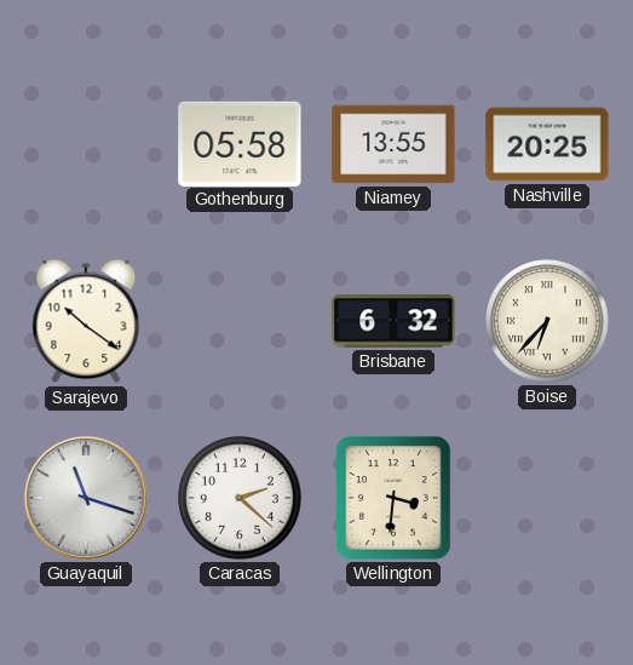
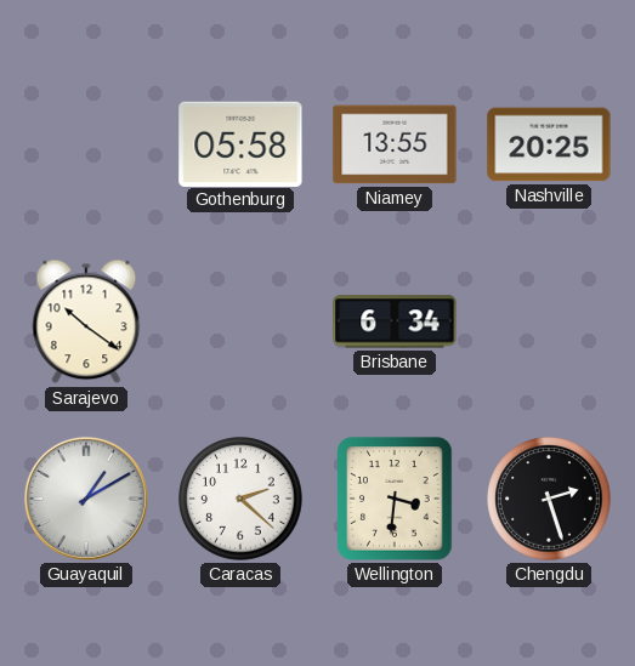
Brisbane: 6:32 -> 6:34 (395, 321)
Boise: 6:37 -> none (547, 321)
Guayaquil: 11:18 -> 1:10 (86, 499)
Chengdu: none -> 2:27 (549, 499)
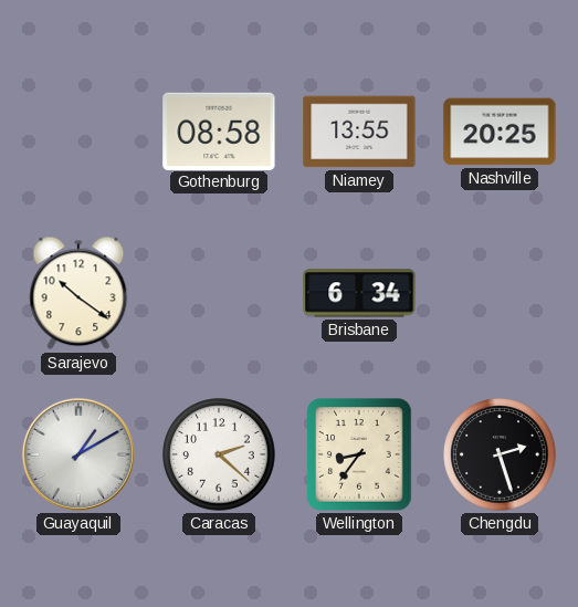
Gothenburg: 05:58 -> 08:58 (219, 130)
Wellington: 3:31 -> 8:36 (359, 454)
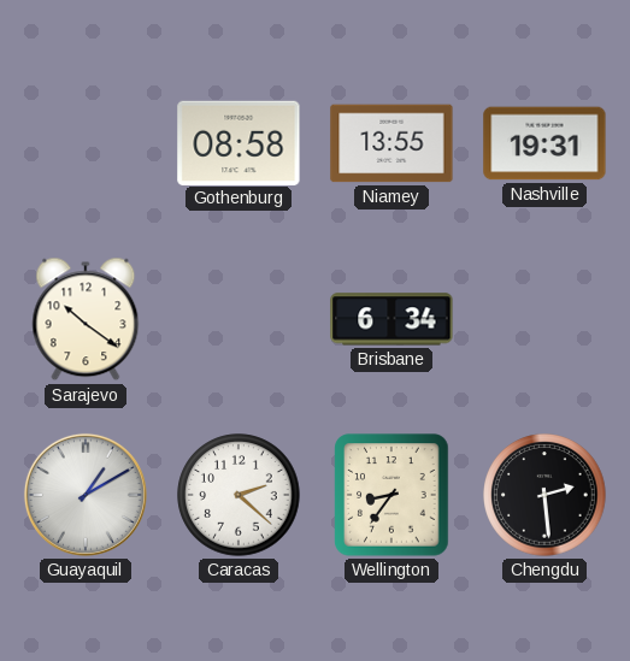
Nashville: 20:25 -> 19:31 (544, 143)
Chengdu: 2:27 -> 2:29 (544, 495)
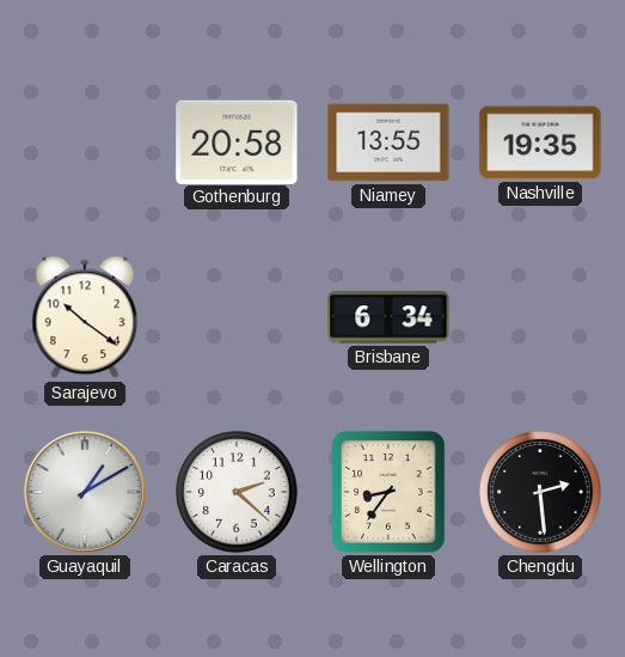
Gothenburg: 08:58 -> 20:58 (237, 141)
Nashville: 19:31 -> 19:35 (540, 142)
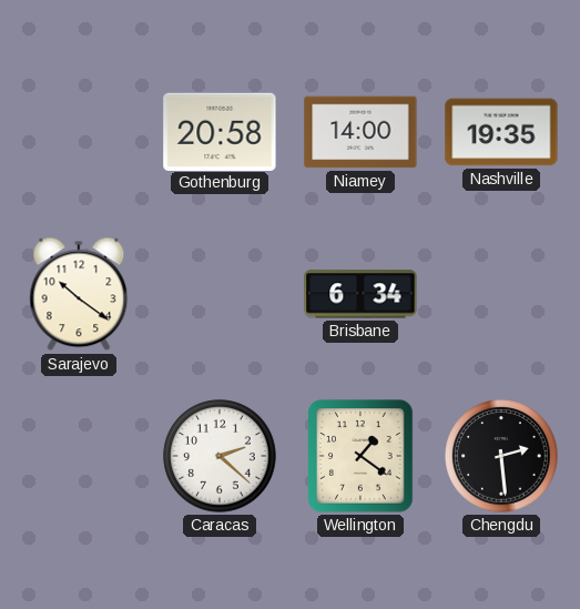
Niamey: 13:55 -> 14:00 (360, 132)
Guayaquil: 1:10 -> none (85, 492)
Wellington: 8:36 -> 1:21 (360, 456)
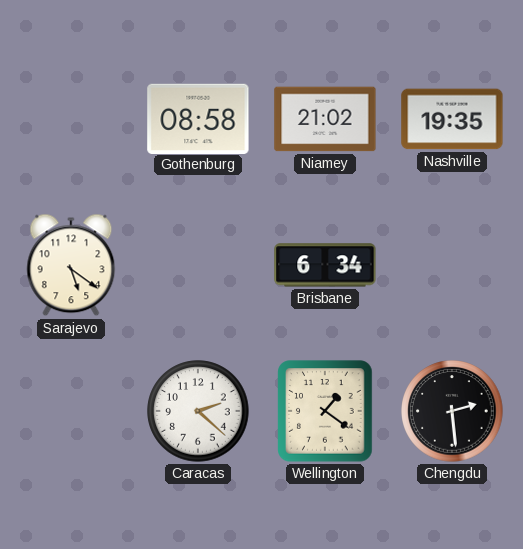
Gothenburg: 20:58 -> 08:58 (198, 118)
Niamey: 14:00 -> 21:02 (325, 119)
Sarajevo: 10:21 -> 5:21 (71, 265)
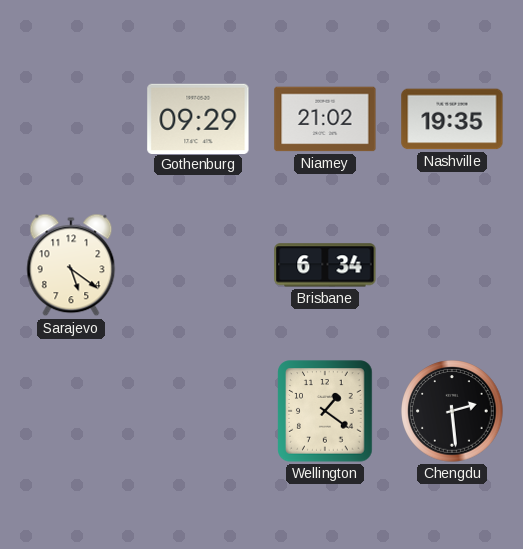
Gothenburg: 08:58 -> 09:29 (198, 118)
Caracas: 2:22 -> none (198, 411)
